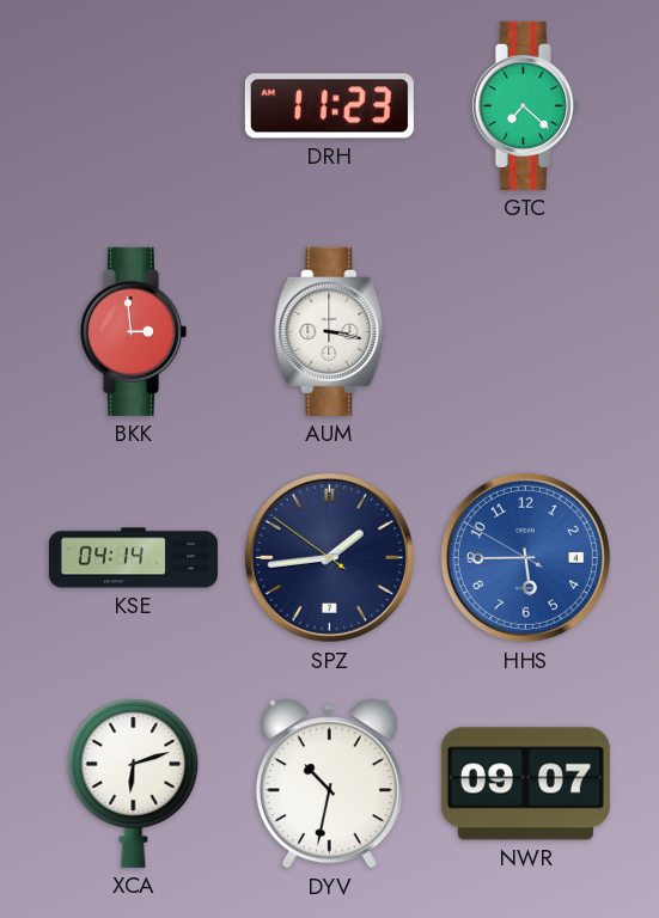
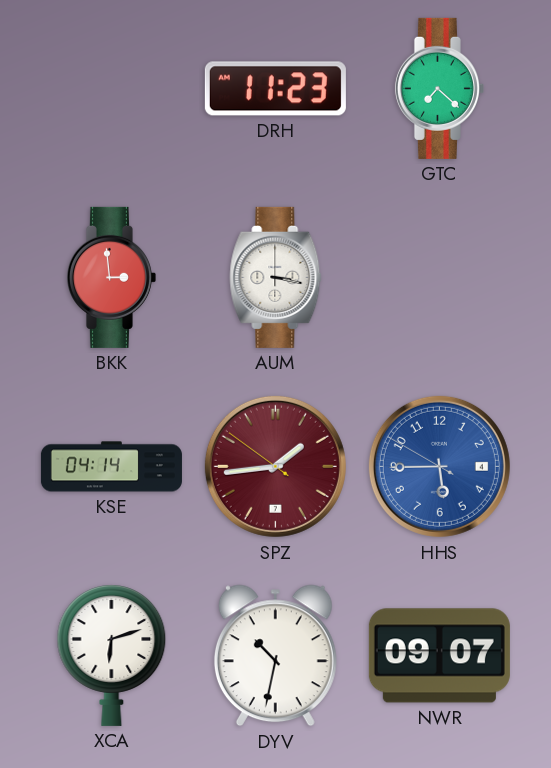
SPZ dial: navy -> burgundy (275, 466)
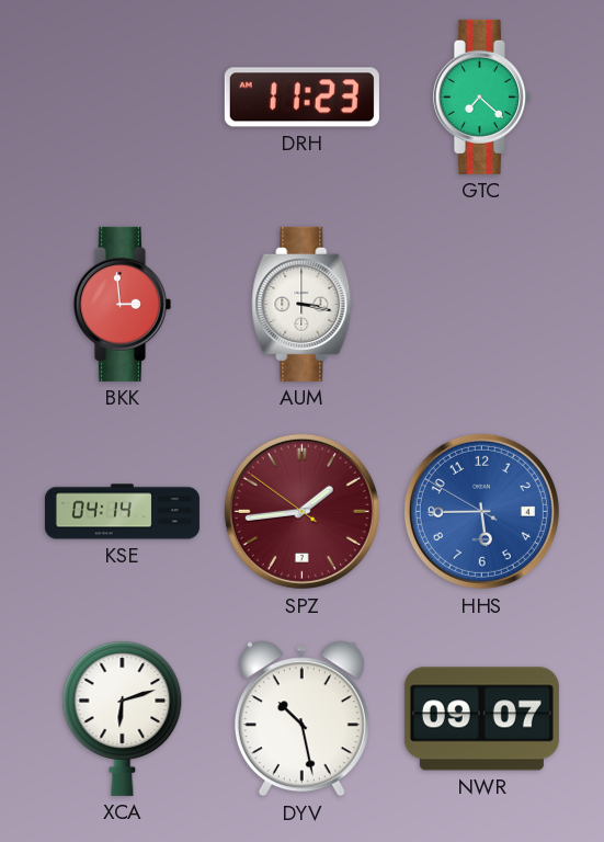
DYV: 10:32 -> 10:28 (301, 719)
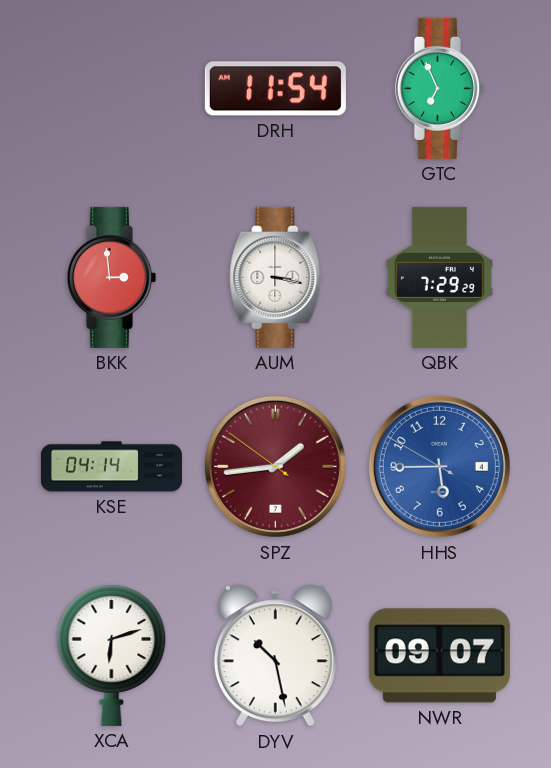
DRH: 11:23 -> 11:54 (275, 89)
GTC: 7:22 -> 6:56 (439, 88)
QBK: none -> 7:29 (439, 277)
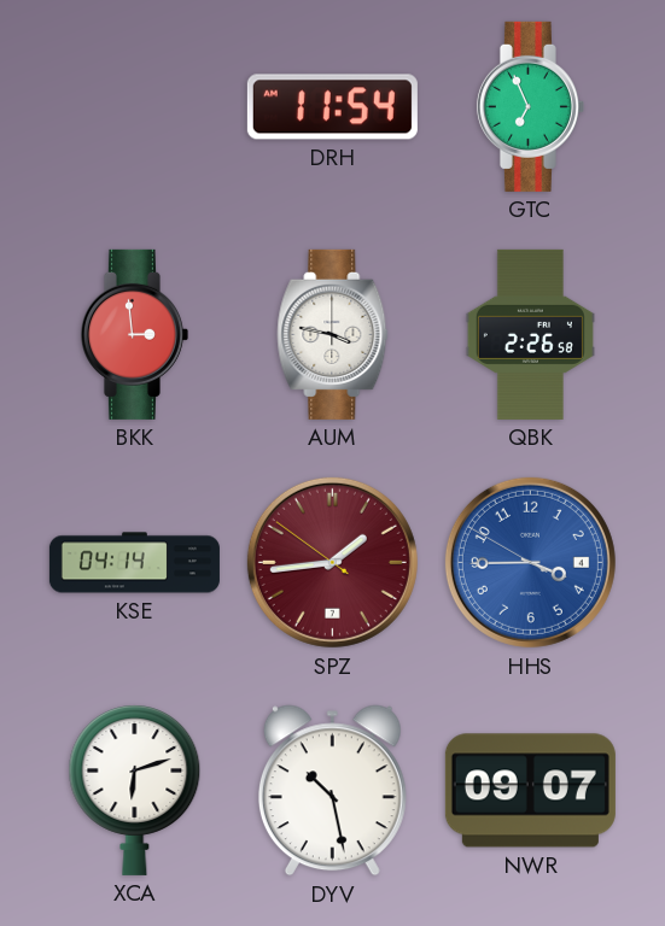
AUM: 3:17 -> 3:47 (333, 334)
QBK: 7:29 -> 2:26 (530, 334)
HHS: 5:44 -> 3:44 (530, 562)
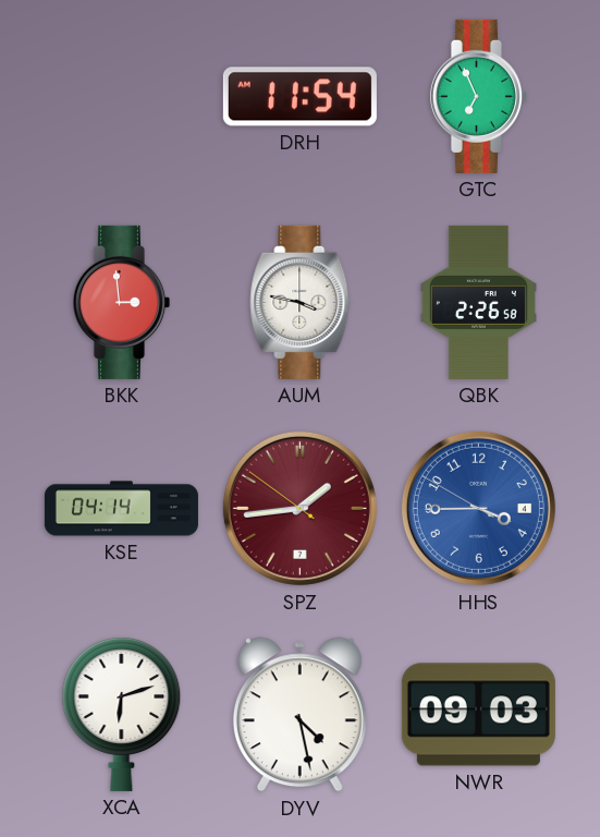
DYV: 10:28 -> 4:28 (299, 715)
NWR: 09:07 -> 09:03 (478, 715)
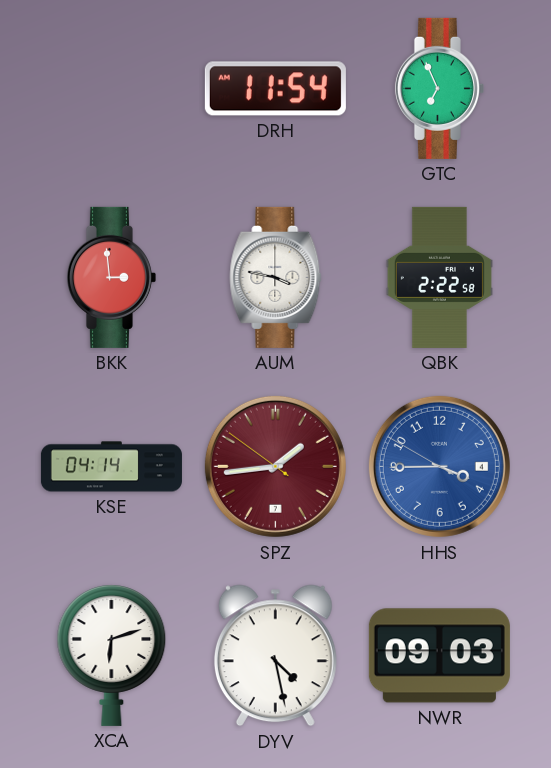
QBK: 2:26 -> 2:22 (439, 277)
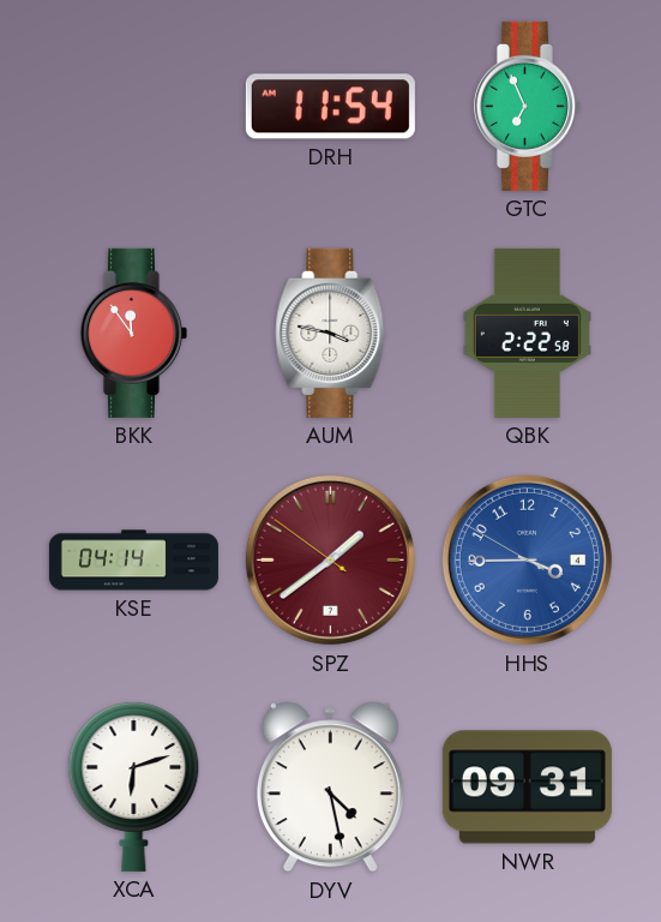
BKK: 2:59 -> 11:54 (133, 333)
SPZ: 1:43 -> 1:38 (330, 559)
NWR: 09:03 -> 09:31 (527, 788)
